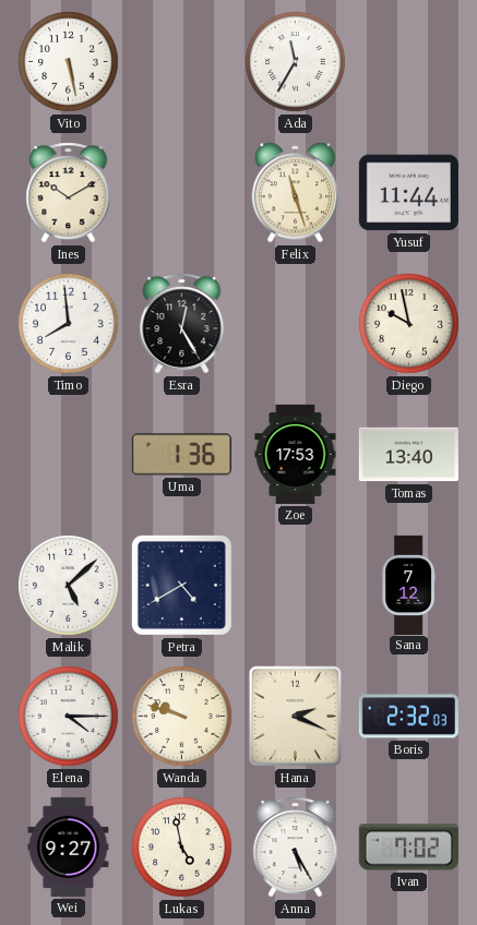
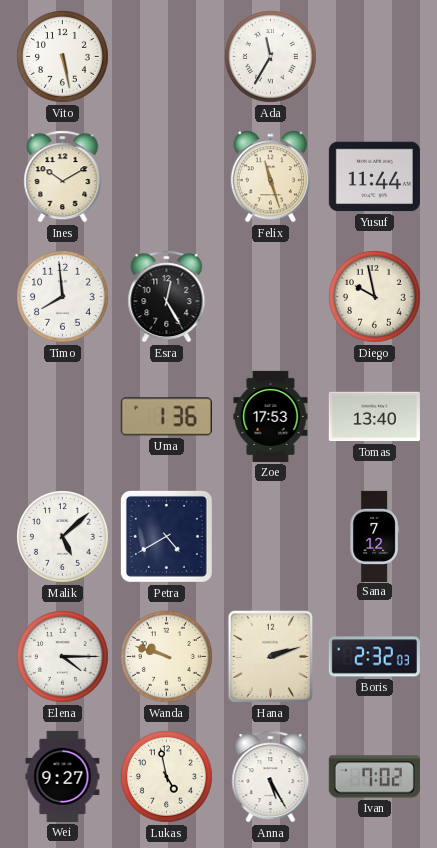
Hana: 2:19 -> 2:12 (271, 657)
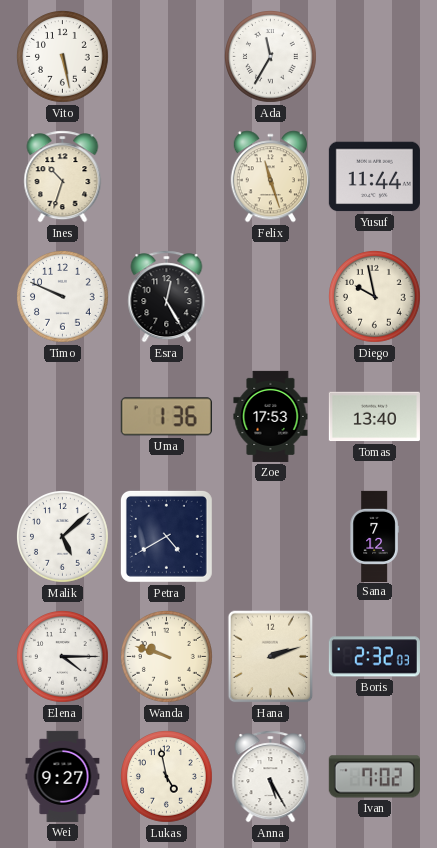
Ines: 10:10 -> 10:33 (63, 177)
Timo: 7:59 -> 9:49 (63, 297)
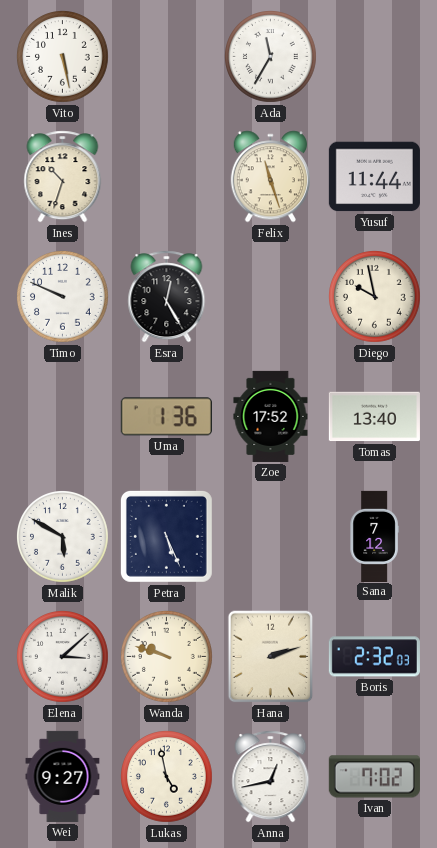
Zoe: 17:53 -> 17:52 (271, 416)
Malik: 5:08 -> 5:50 (63, 537)
Petra: 4:40 -> 5:26 (166, 536)
Elena: 4:15 -> 3:08 (63, 657)
Anna: 5:25 -> 12:43 (271, 777)
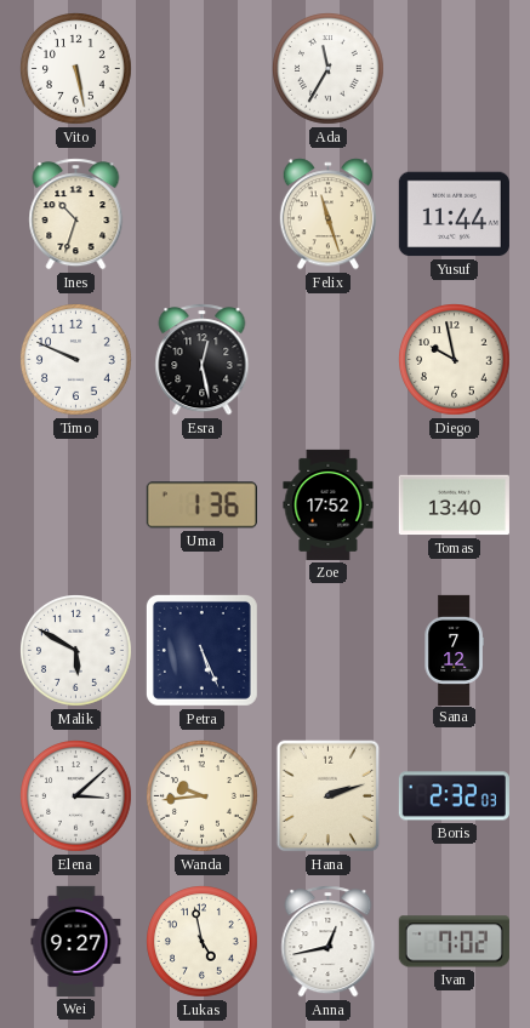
Esra: 12:25 -> 12:28 (203, 360)
Wanda: 9:48 -> 9:44 (203, 796)
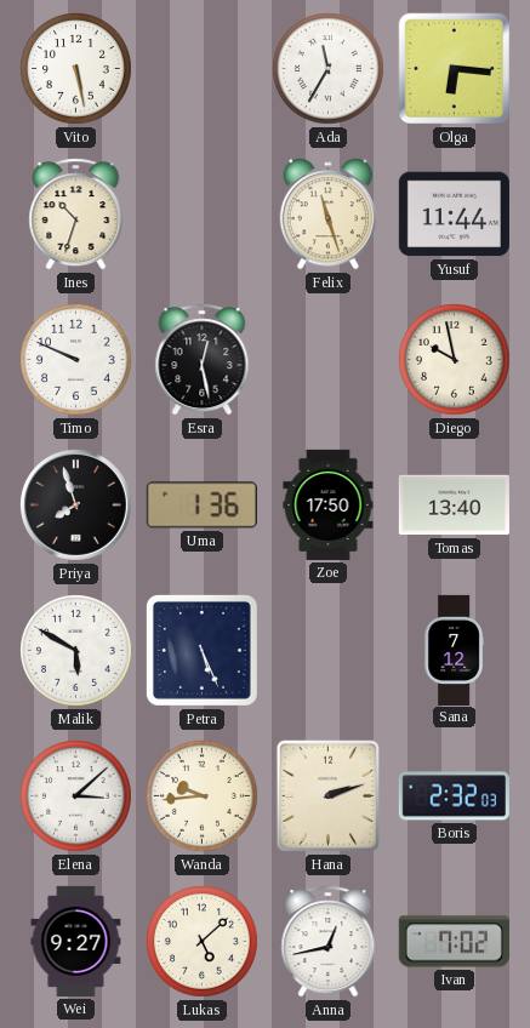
Olga: none -> 6:16 (455, 69)
Priya: none -> 7:57 (76, 506)
Zoe: 17:52 -> 17:50 (329, 504)
Lukas: 4:58 -> 5:08 (203, 942)
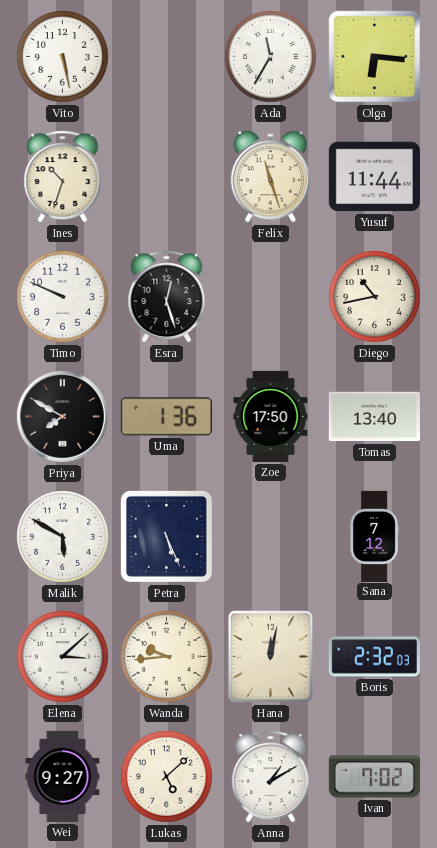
Esra: 12:28 -> 12:27 (167, 297)
Diego: 9:58 -> 10:43 (375, 297)
Priya: 7:57 -> 7:50 (63, 417)
Hana: 2:12 -> 12:02 (271, 657)
Anna: 12:43 -> 1:10 (271, 777)
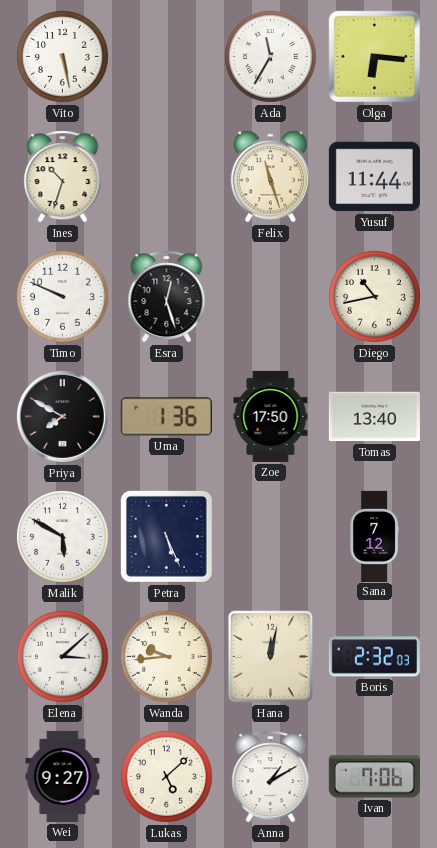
Ivan: 7:02 -> 7:06 (374, 777)
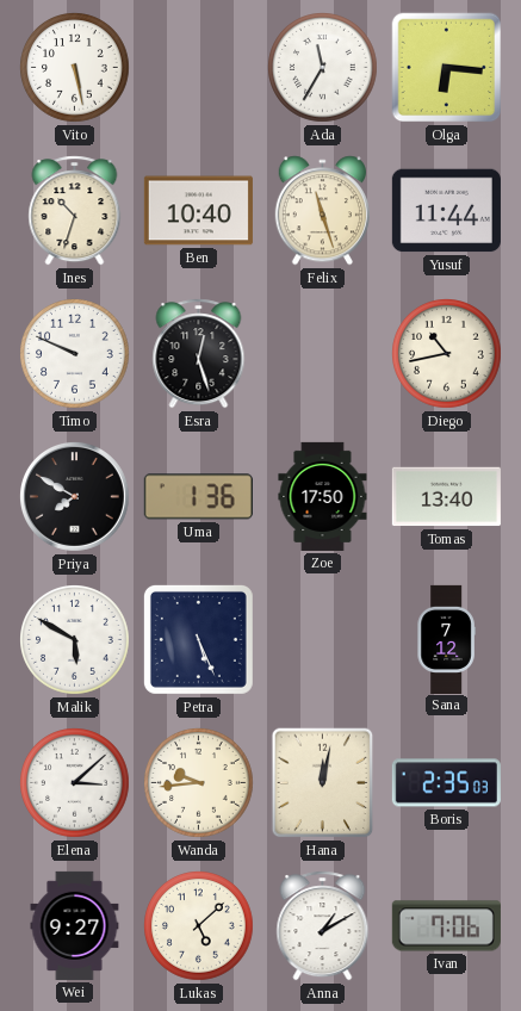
Ben: none -> 10:40 (198, 211)
Boris: 2:32 -> 2:35 (446, 783)
